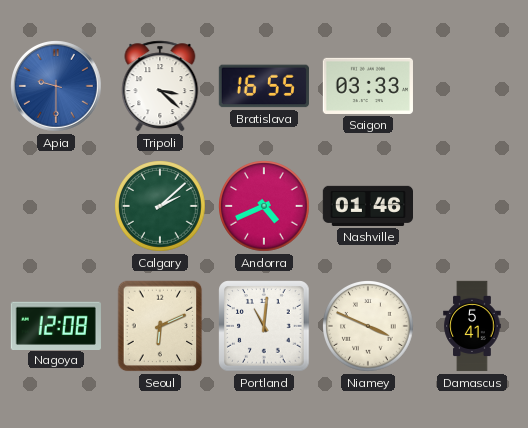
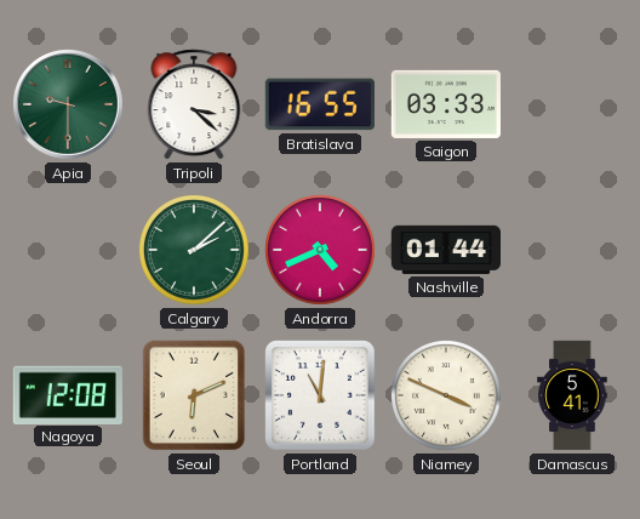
Apia dial: blue -> green (69, 105)
Nashville: 01:46 -> 01:44 (445, 250)
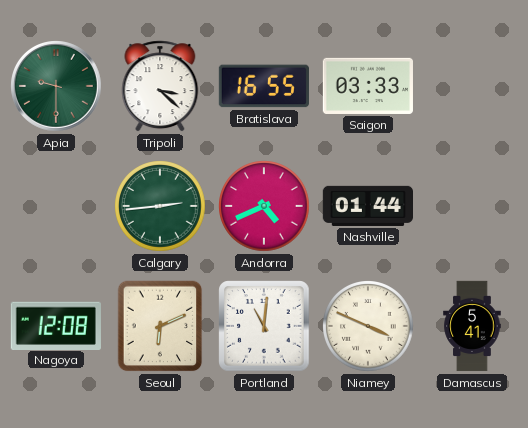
Calgary: 2:08 -> 2:44 (161, 207)
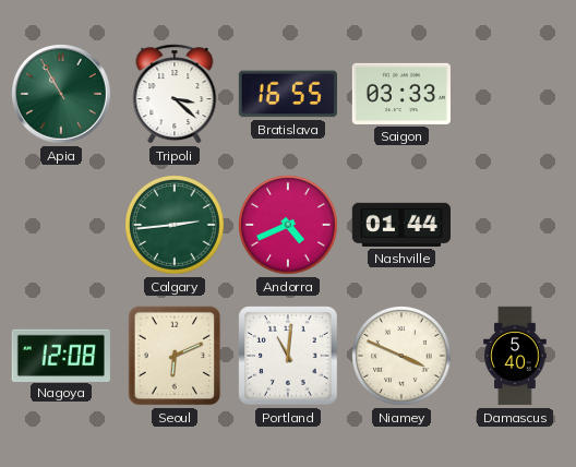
Apia: 9:30 -> 10:55 (62, 95)
Damascus: 5:41 -> 5:40 (515, 356)
